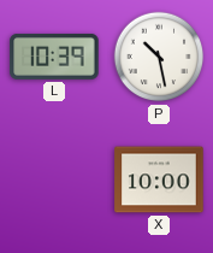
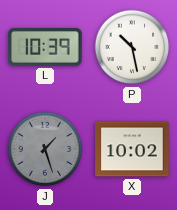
J: none -> 1:27 (45, 149)
X: 10:00 -> 10:02 (132, 149)
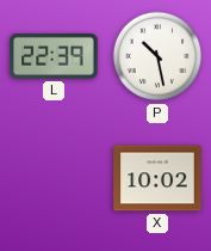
L: 10:39 -> 22:39 (54, 56)
J: 1:27 -> none (45, 149)
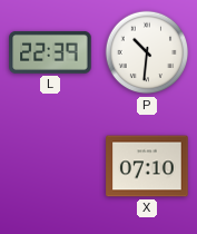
P: 10:28 -> 10:31 (147, 52)
X: 10:02 -> 07:10 (147, 166)
